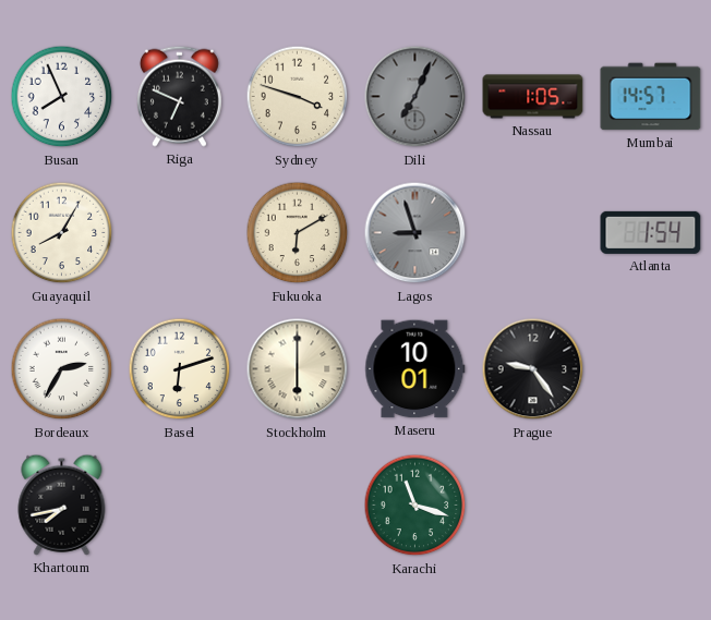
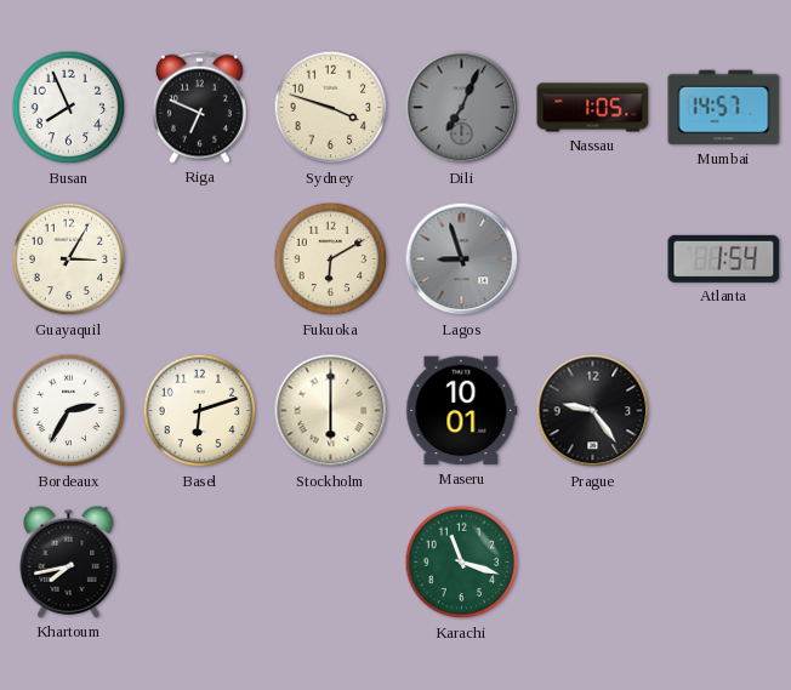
Guayaquil: 8:05 -> 3:05 (69, 260)
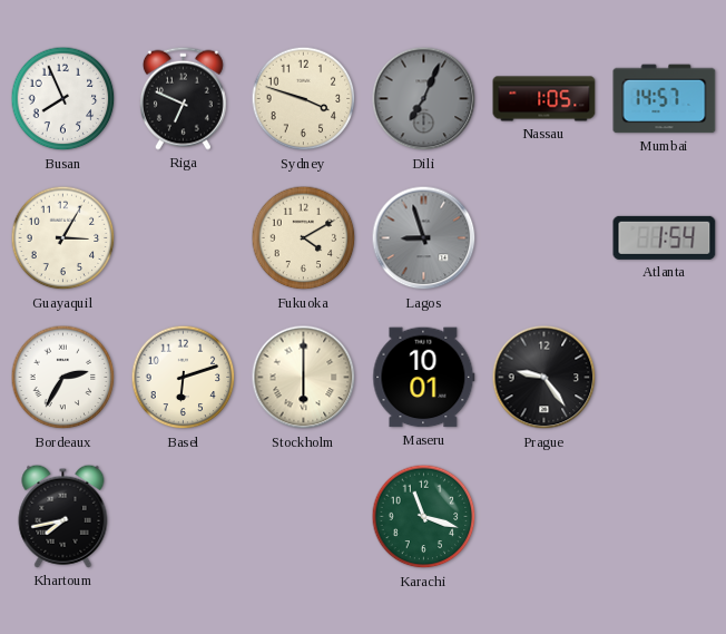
Fukuoka: 6:10 -> 4:10 (304, 238)
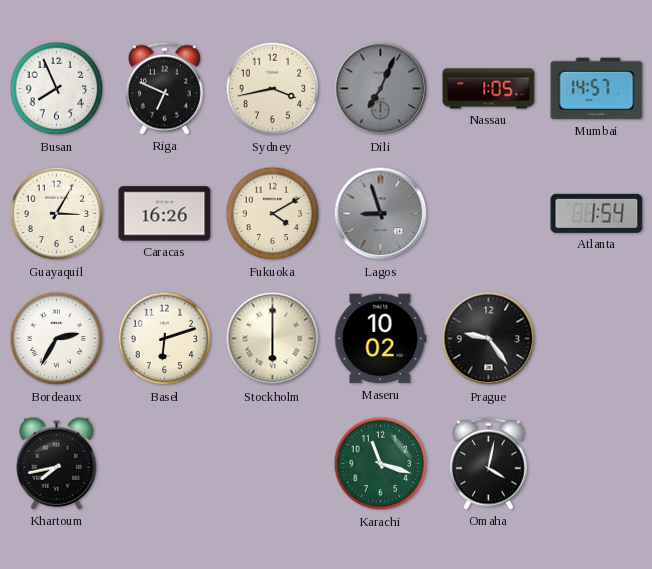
Sydney: 3:48 -> 3:43 (273, 89)
Caracas: none -> 16:26 (165, 214)
Maseru: 10:01 -> 10:02 (381, 339)
Omaha: none -> 4:02 (488, 463)
